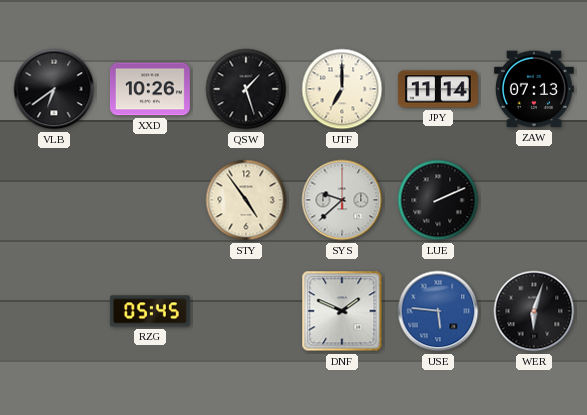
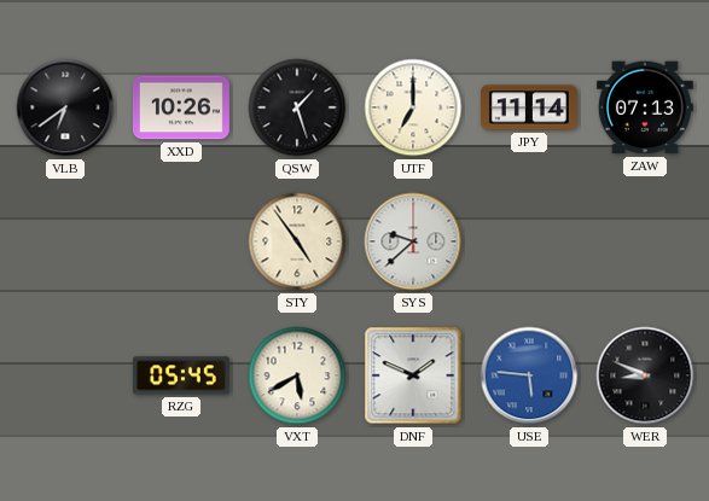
LUE: 2:11 -> none (438, 200)
VXT: none -> 5:40 (297, 375)
WER: 6:03 -> 8:49 (645, 375)
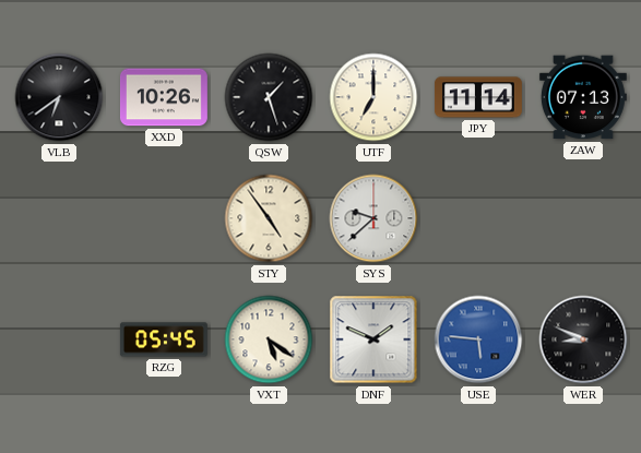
VXT: 5:40 -> 5:21 (269, 339)
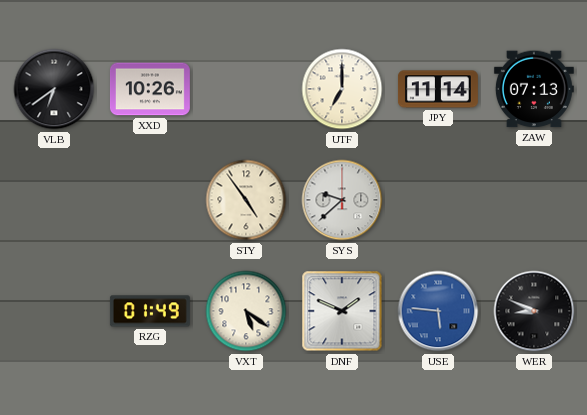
QSW: 1:27 -> none (269, 97)
RZG: 05:45 -> 01:49 (150, 311)
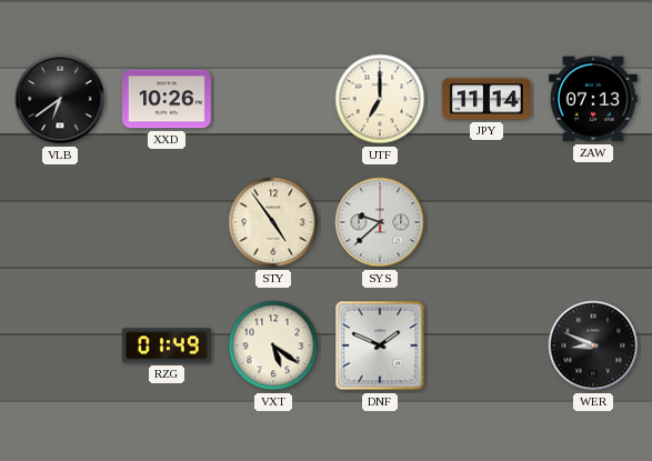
USE: 5:46 -> none (438, 311)
